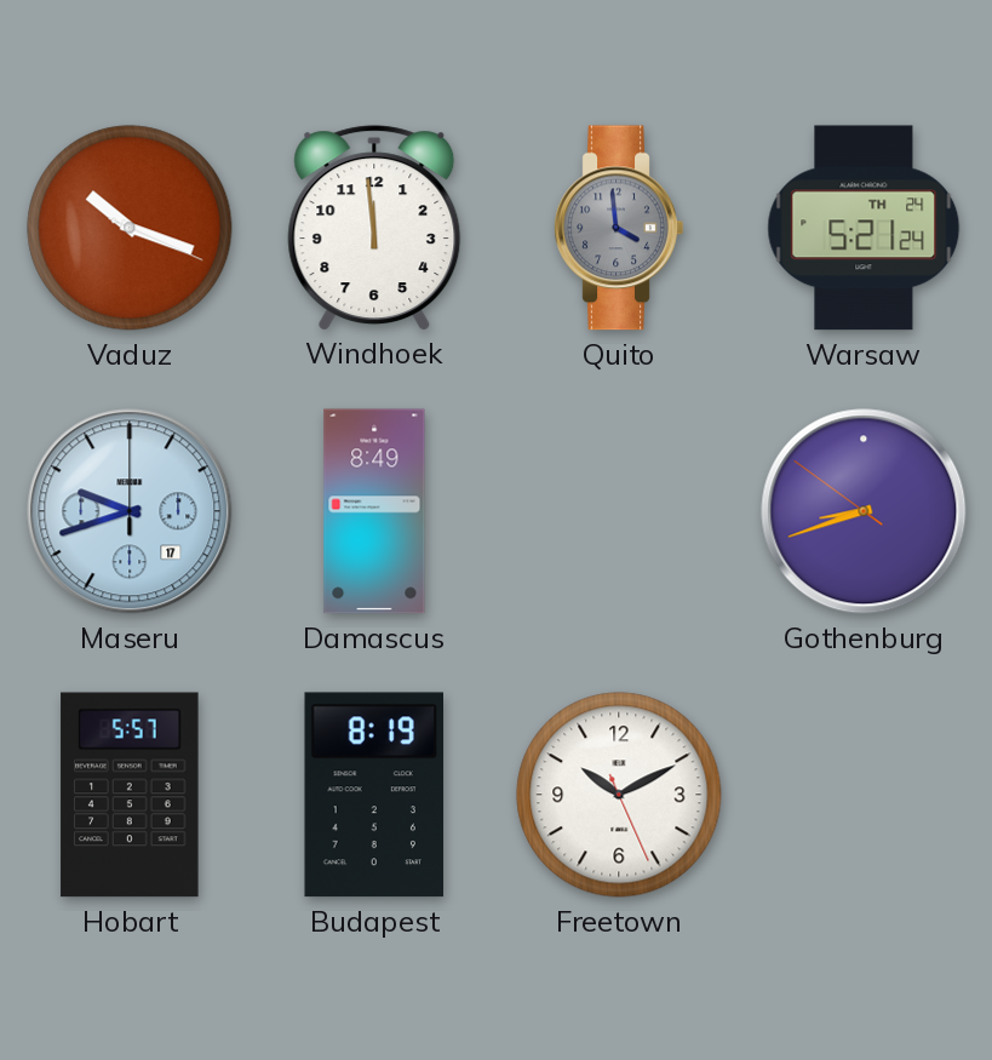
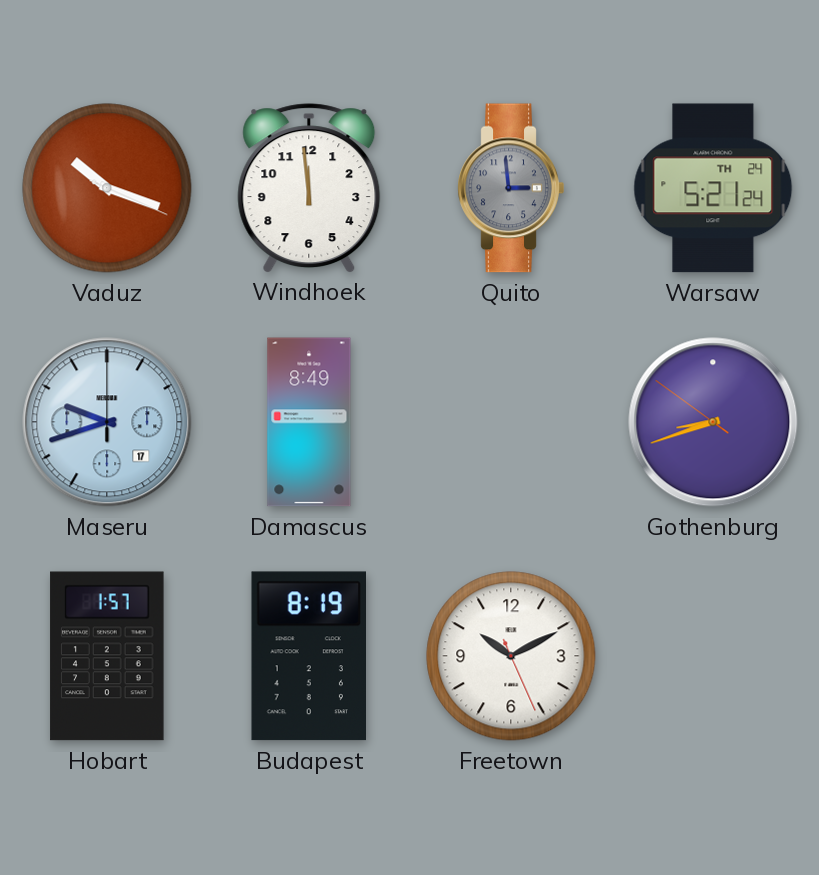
Quito: 3:59 -> 2:59 (511, 188)
Hobart: 5:57 -> 1:57 (107, 656)
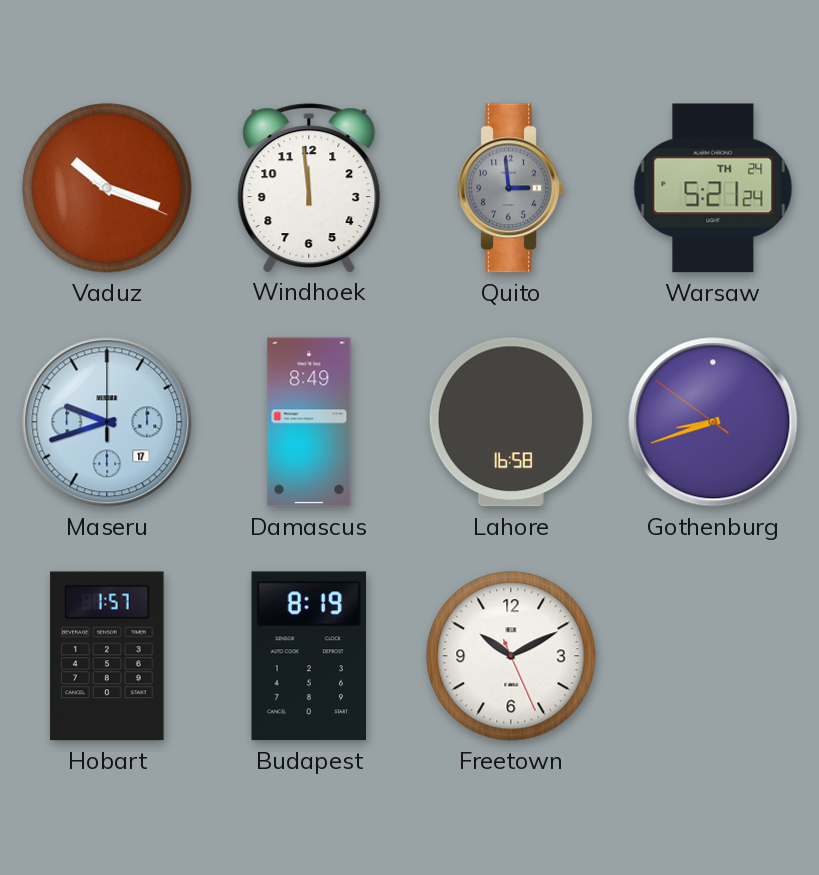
Lahore: none -> 16:58 (511, 422)
